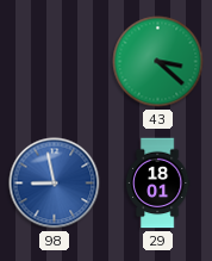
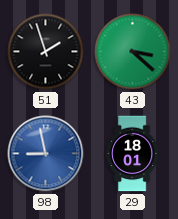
51: none -> 1:57 (46, 52)
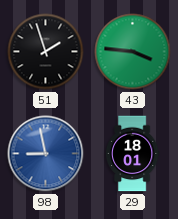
43: 3:22 -> 3:46 (133, 52)
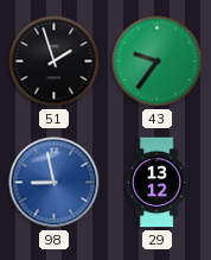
43: 3:46 -> 9:36 (158, 62)
29: 18:01 -> 13:12 (156, 183)
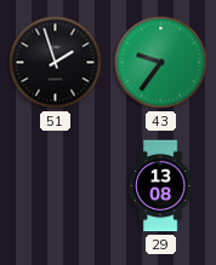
98: 8:58 -> none (55, 183)
29: 13:12 -> 13:08 (160, 186)
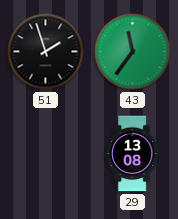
43: 9:36 -> 11:36 (133, 52)
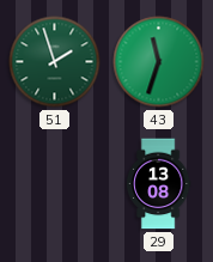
51 dial: black -> green (55, 62)
43: 11:36 -> 11:33 (159, 62)
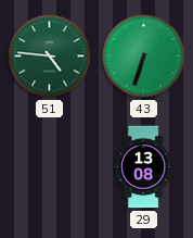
51: 1:57 -> 4:46 (50, 57)
43: 11:33 -> 6:33 (144, 57)
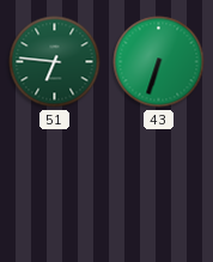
51: 4:46 -> 6:46 (55, 62)
29: 13:08 -> none (143, 167)
